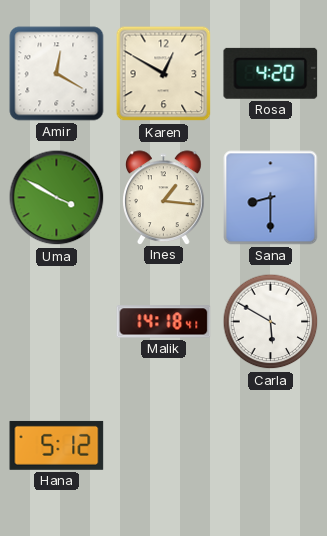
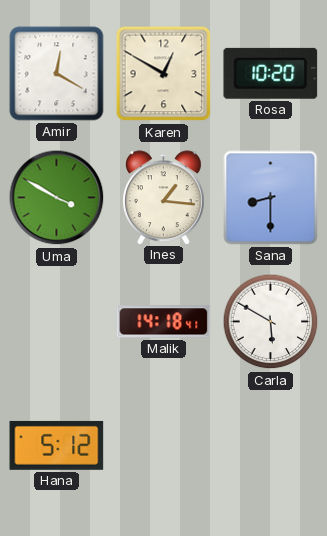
Rosa: 4:20 -> 10:20 (271, 73)
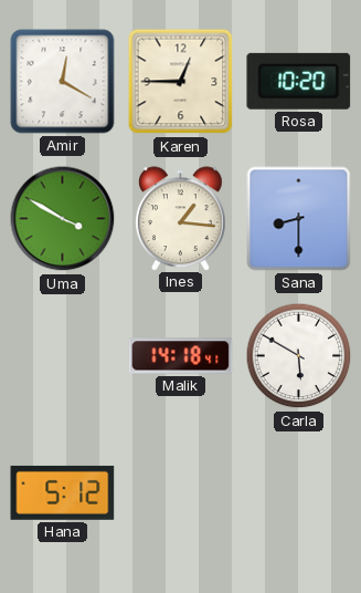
Karen: 12:50 -> 12:45 (181, 82)
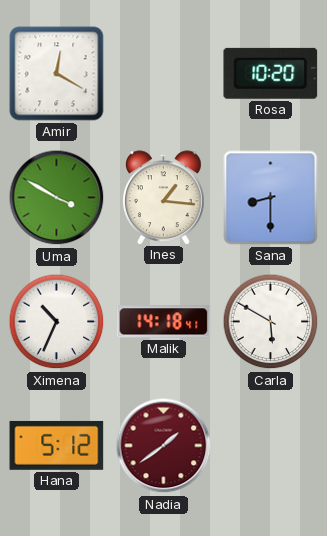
Karen: 12:45 -> none (181, 82)
Ximena: none -> 10:34 (57, 322)
Nadia: none -> 1:39 (164, 446)
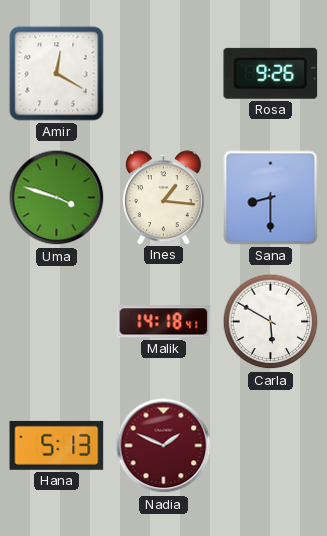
Rosa: 10:20 -> 9:26 (271, 73)
Uma: 3:50 -> 3:48 (57, 198)
Ximena: 10:34 -> none (57, 322)
Hana: 5:12 -> 5:13 (57, 445)
Nadia: 1:39 -> 1:49 (164, 446)
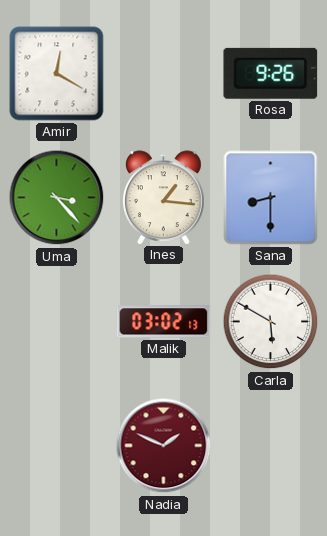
Uma: 3:48 -> 3:23 (57, 198)
Malik: 14:18 -> 03:02 (164, 322)
Hana: 5:13 -> none (57, 445)
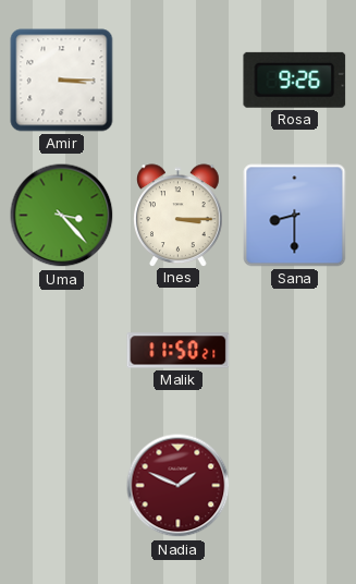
Amir: 12:20 -> 3:15 (62, 81)
Ines: 1:16 -> 3:15 (179, 215)
Malik: 03:02 -> 11:50 (179, 351)
Carla: 5:50 -> none (271, 322)
